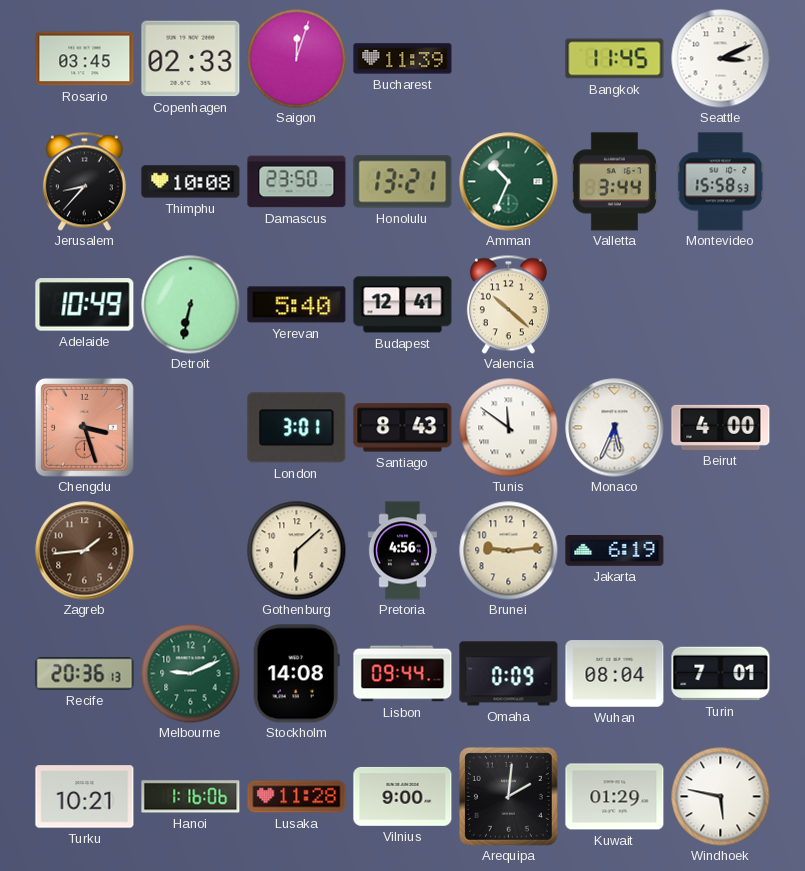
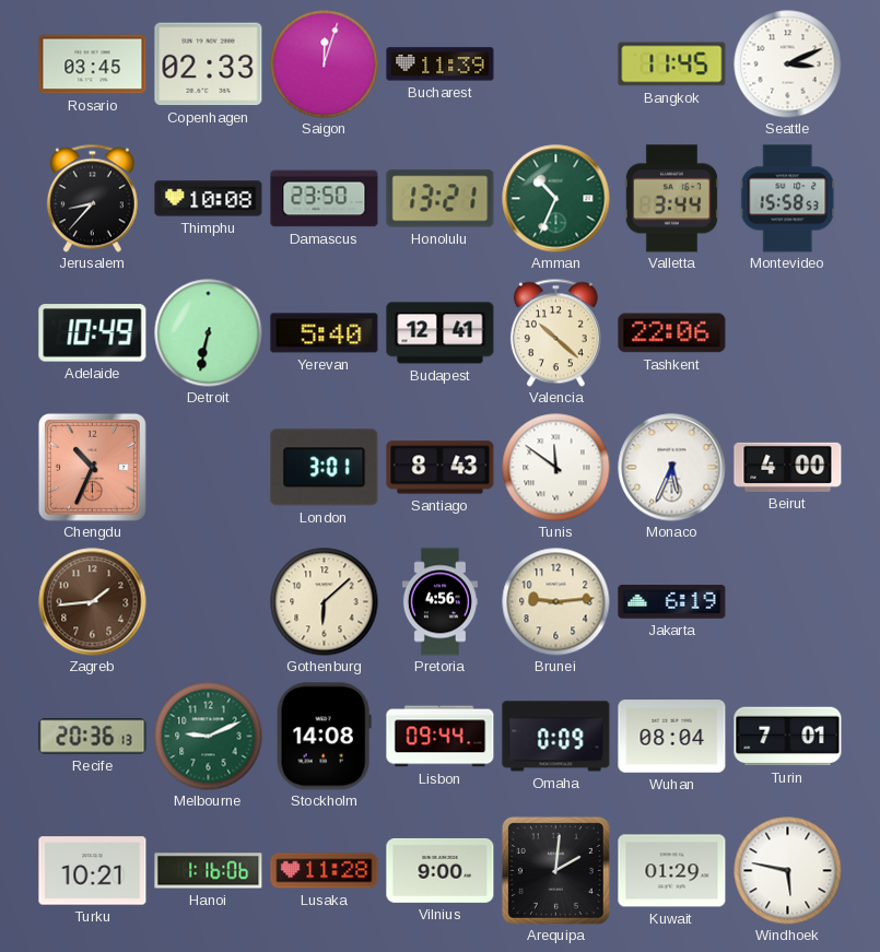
Tashkent: none -> 22:06 (672, 333)
Chengdu: 3:27 -> 10:34 (92, 467)
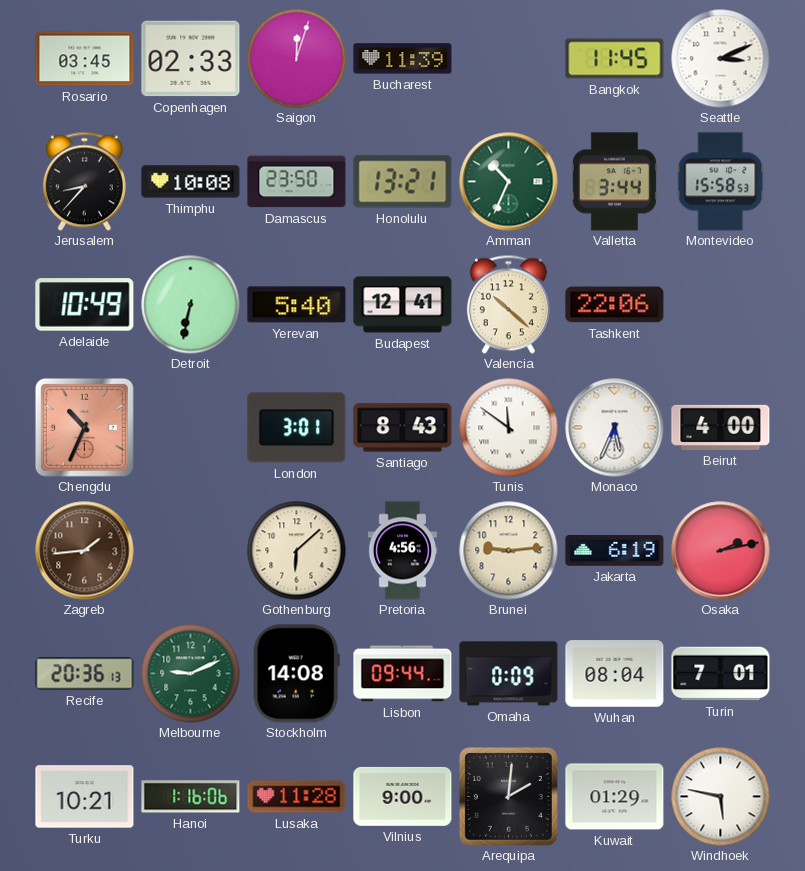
Osaka: none -> 2:13 (721, 551)
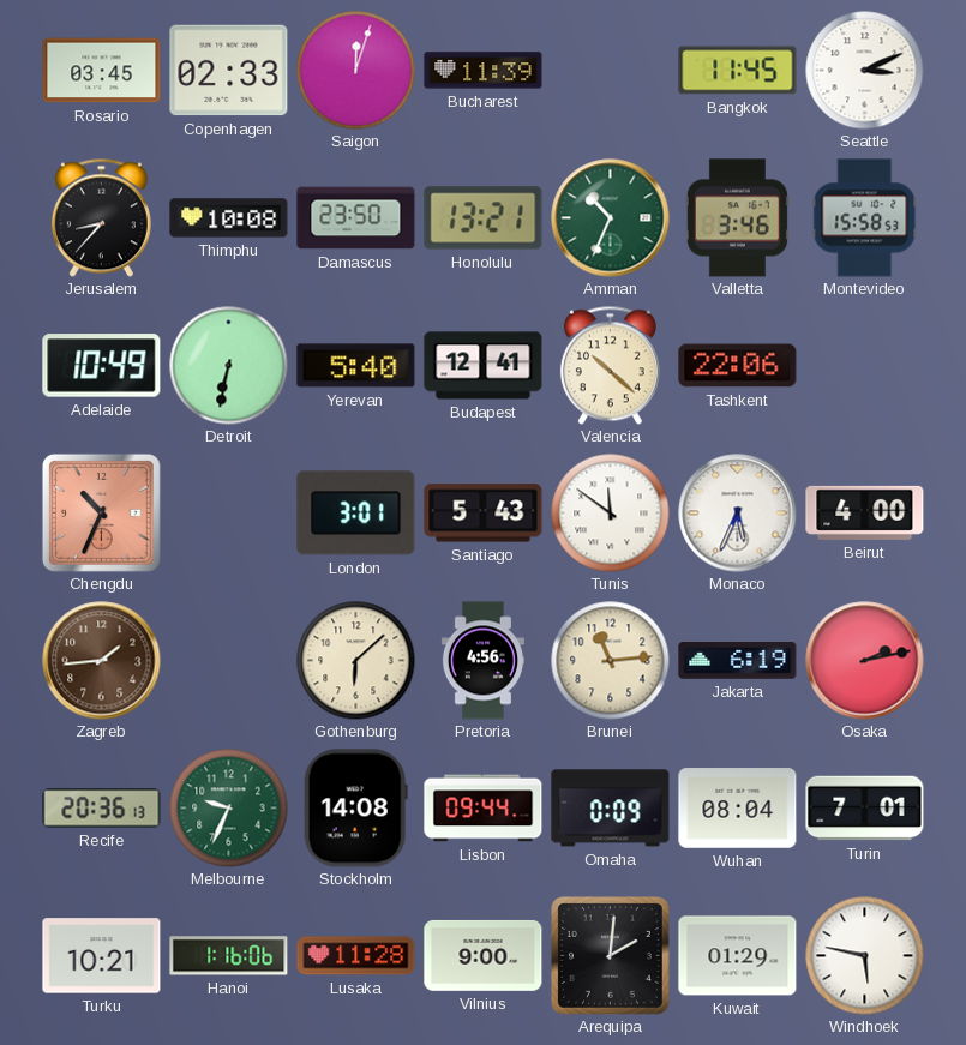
Valletta: 3:44 -> 3:46 (737, 218)
Santiago: 8:43 -> 5:43 (484, 514)
Brunei: 9:14 -> 11:14 (611, 661)
Melbourne: 9:11 -> 9:34 (229, 809)
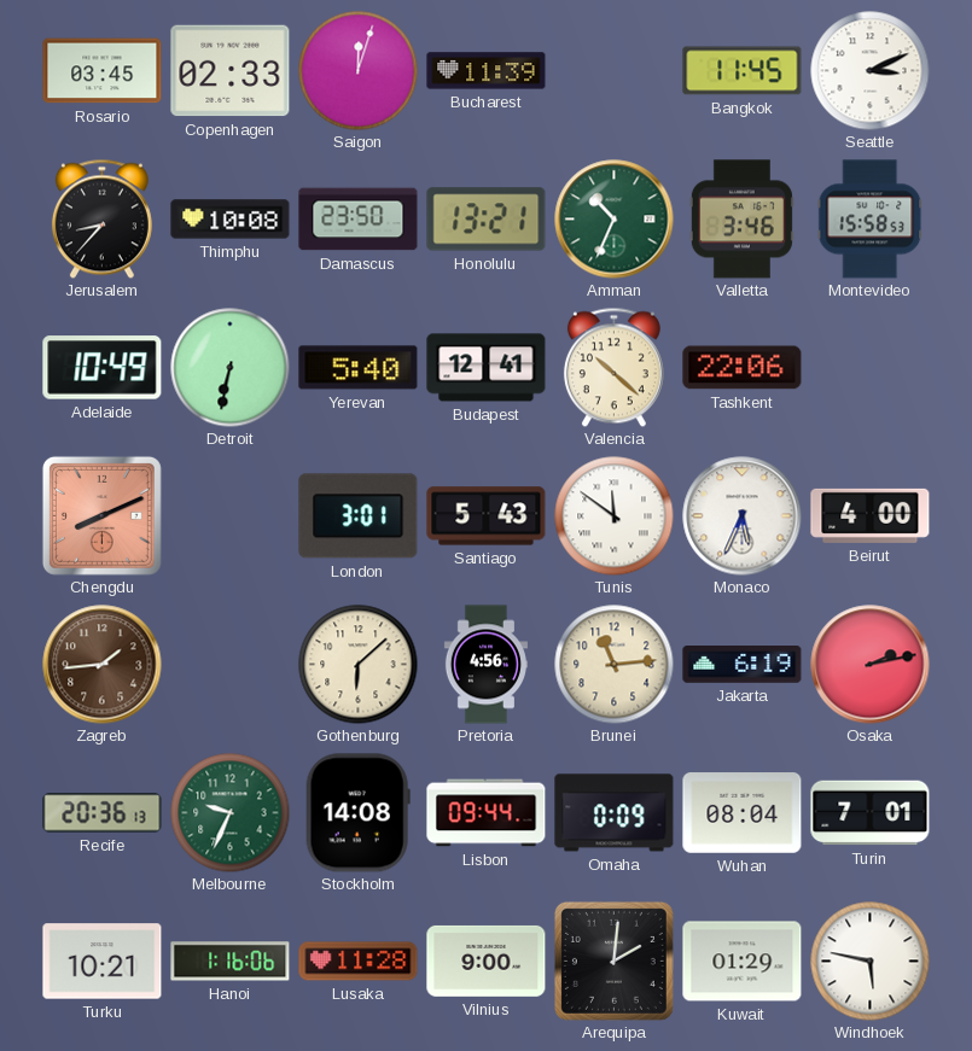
Chengdu: 10:34 -> 8:11 (101, 515)
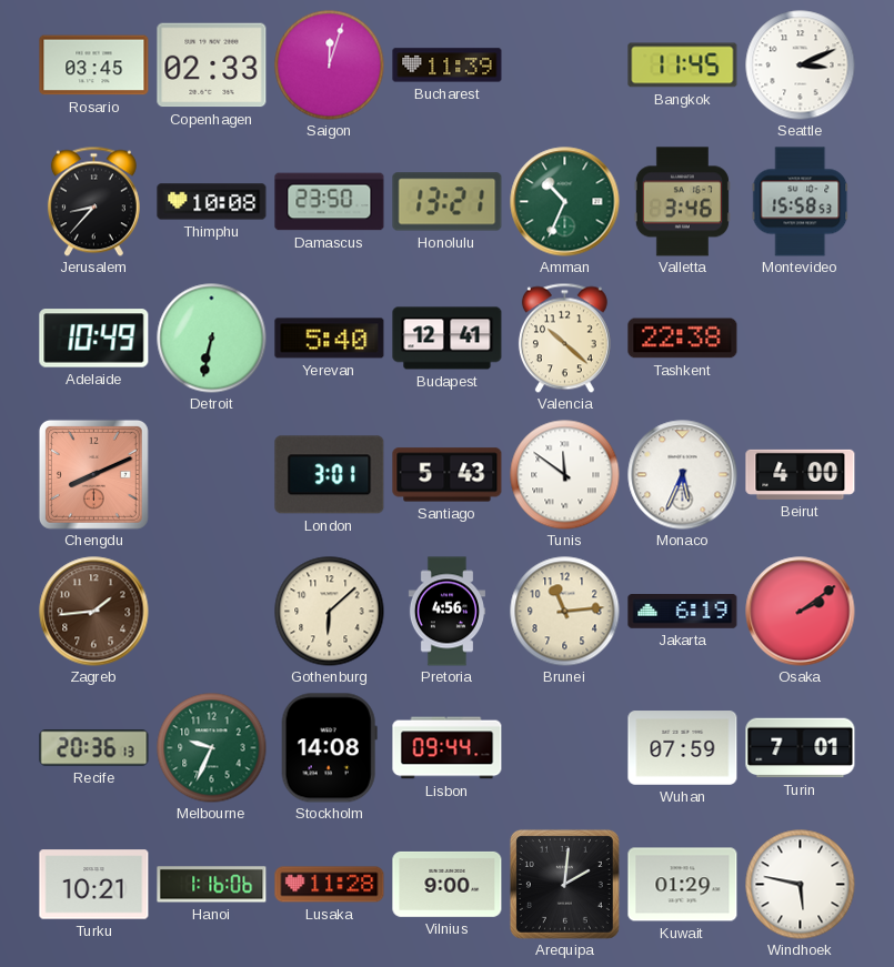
Tashkent: 22:06 -> 22:38 (683, 339)
Osaka: 2:13 -> 2:09 (801, 612)
Omaha: 0:09 -> none (615, 813)
Wuhan: 08:04 -> 07:59 (683, 748)
